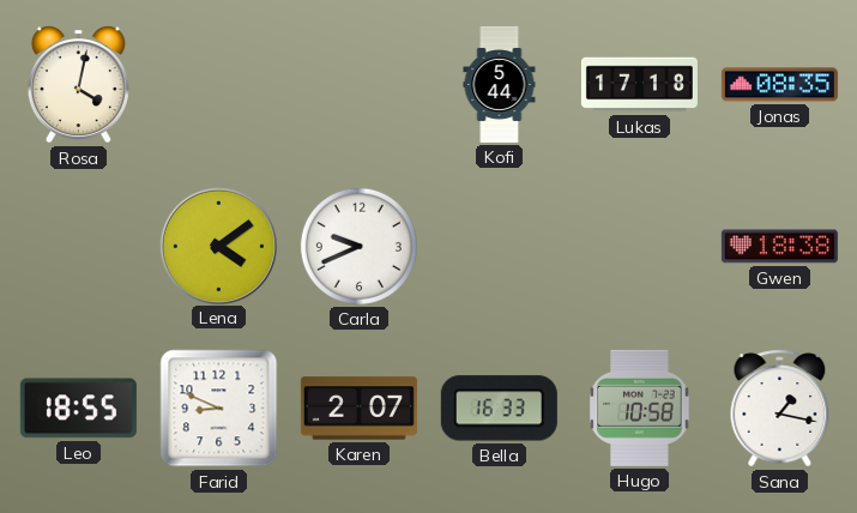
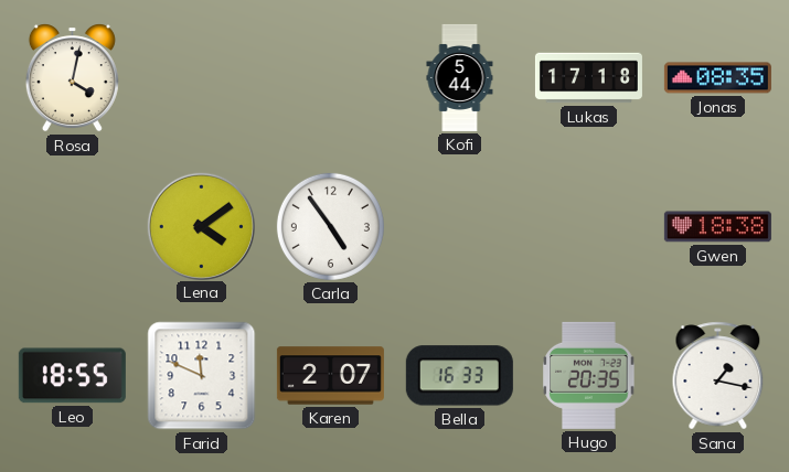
Carla: 9:41 -> 4:54 (330, 226)
Farid: 8:49 -> 11:49 (202, 376)
Hugo: 10:58 -> 20:35 (589, 375)
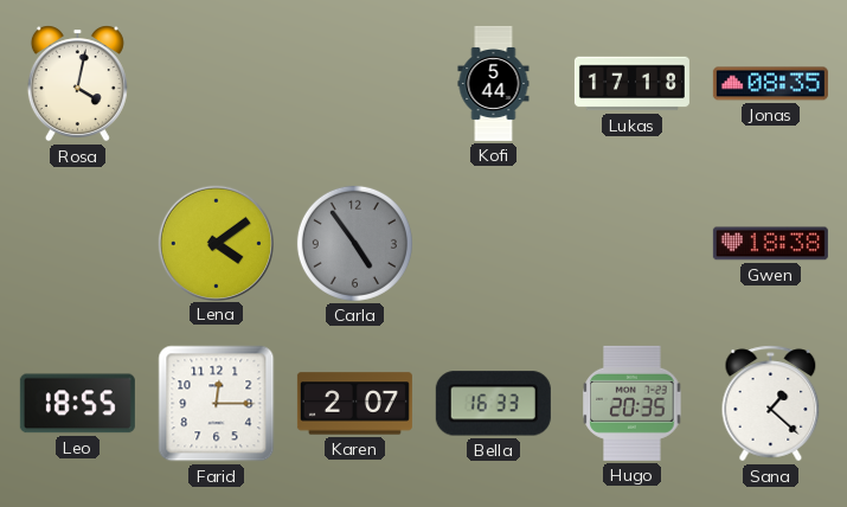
Carla dial: white -> grey (354, 243)
Farid: 11:49 -> 12:15 (217, 404)
Sana: 1:17 -> 1:22 (771, 404)
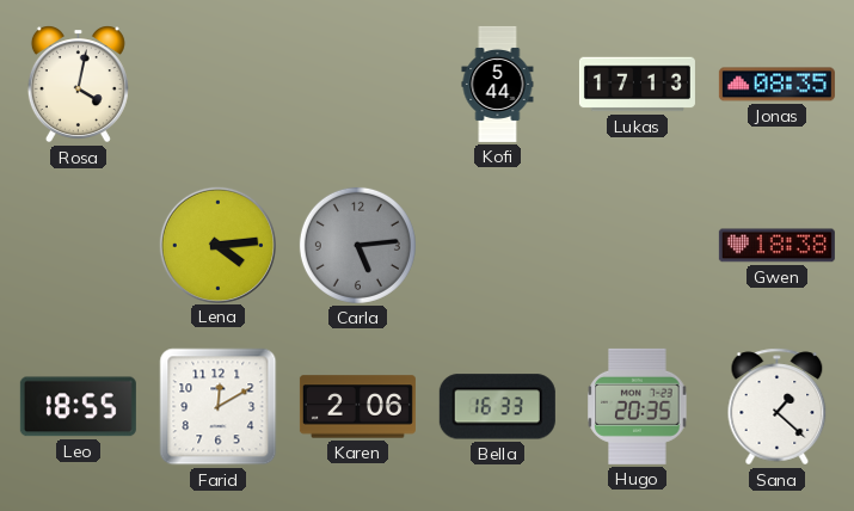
Lukas: 17:18 -> 17:13 (637, 85)
Lena: 4:09 -> 4:14 (217, 245)
Carla: 4:54 -> 5:14 (357, 245)
Farid: 12:15 -> 12:10 (219, 407)
Karen: 2:07 -> 2:06 (357, 407)
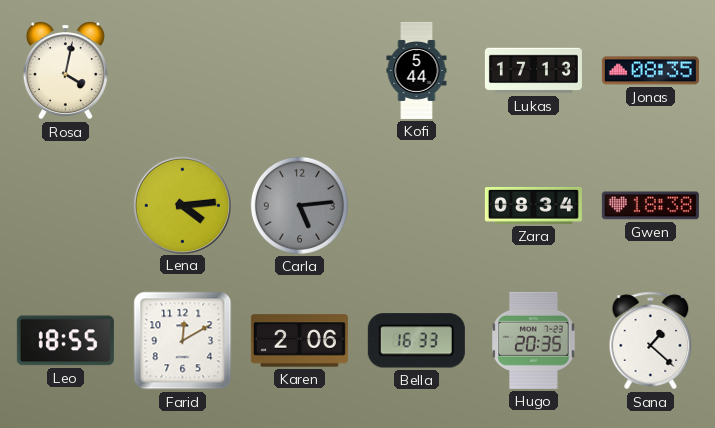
Zara: none -> 08:34 (533, 205)
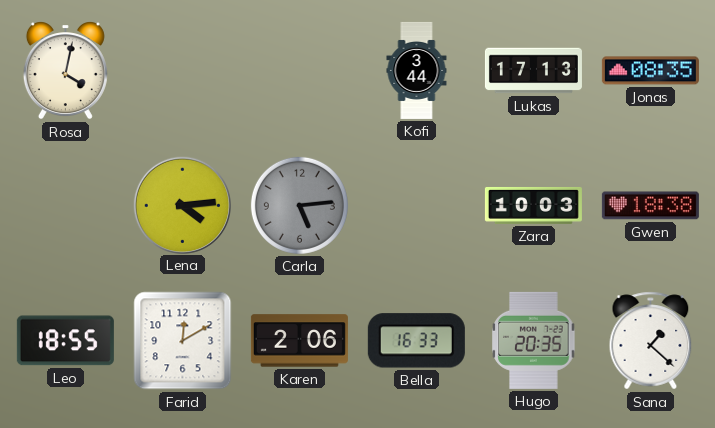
Kofi: 5:44 -> 3:44 (417, 70)
Zara: 08:34 -> 10:03 (533, 205)
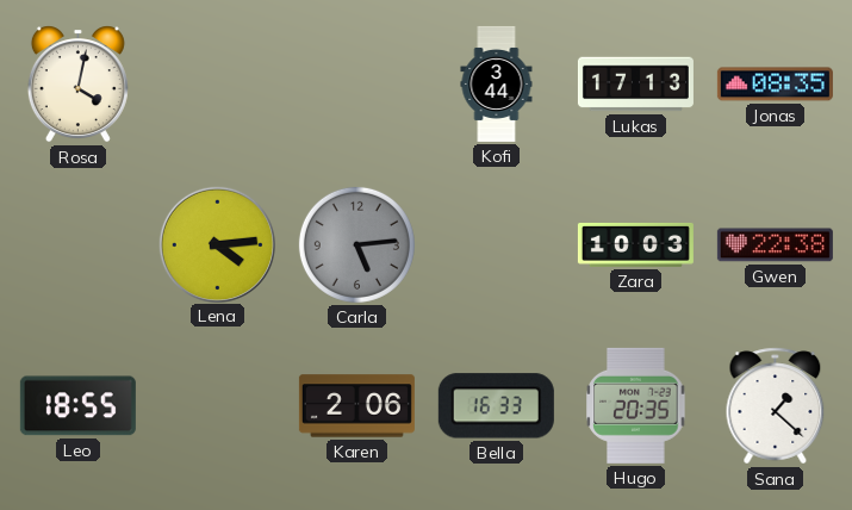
Gwen: 18:38 -> 22:38 (775, 245)
Farid: 12:10 -> none (183, 341)
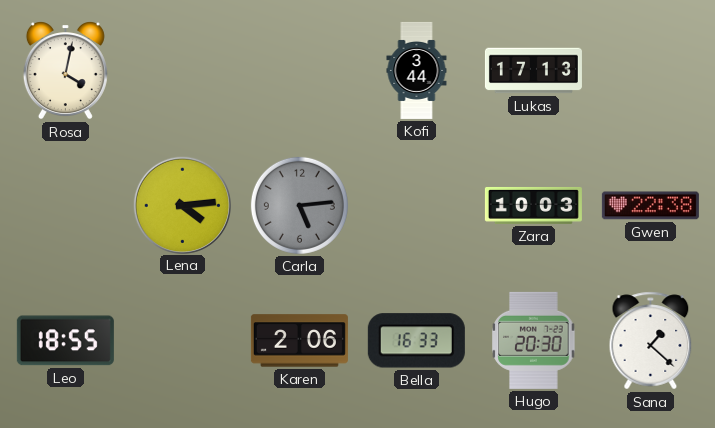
Jonas: 08:35 -> none (775, 85)
Hugo: 20:35 -> 20:30 (534, 340)
